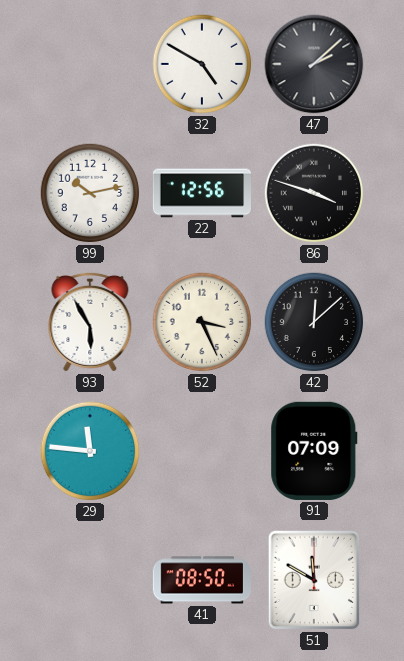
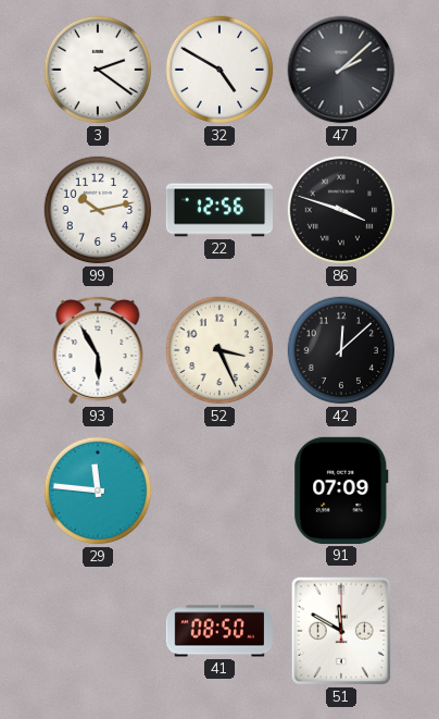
3: none -> 2:21 (98, 70)
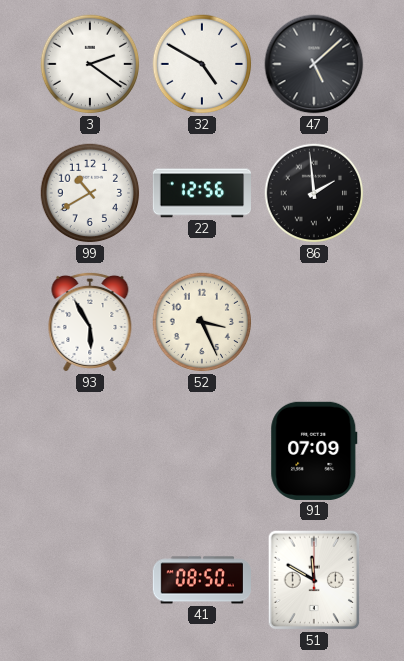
47: 2:08 -> 5:08 (314, 64)
99: 10:13 -> 10:40 (90, 193)
86: 3:48 -> 1:59 (314, 193)
42: 12:08 -> none (341, 350)
29: 11:46 -> none (98, 491)
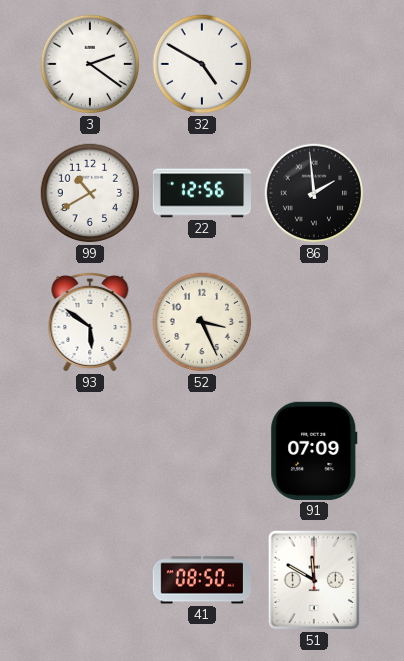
47: 5:08 -> none (314, 64)
93: 5:55 -> 5:51 (90, 322)
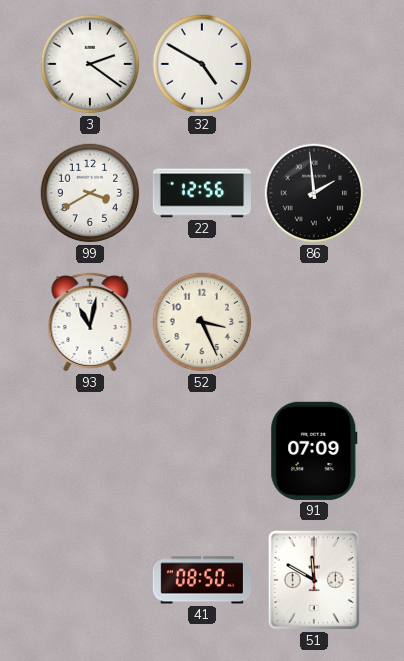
99: 10:40 -> 3:40 (90, 193)
93: 5:51 -> 11:02 (90, 322)
